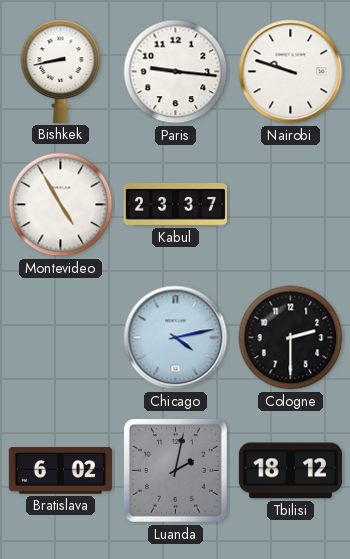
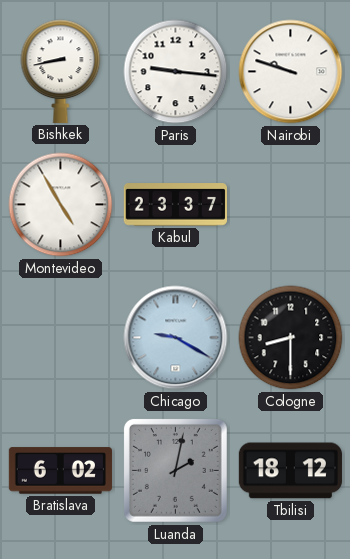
Chicago: 4:13 -> 9:20 (176, 338)
Cologne: 2:30 -> 8:30 (291, 338)
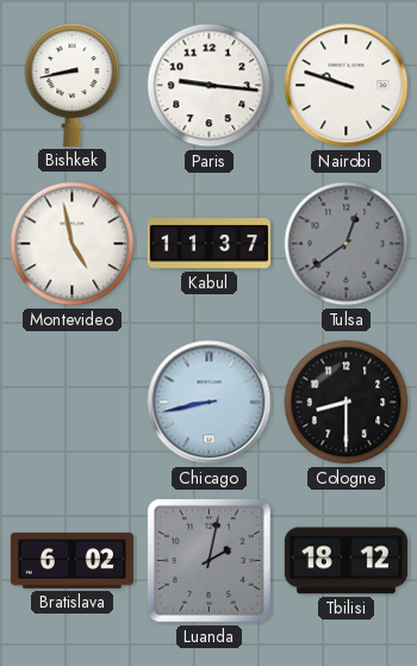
Montevideo: 4:55 -> 4:58 (73, 244)
Kabul: 23:37 -> 11:37 (208, 244)
Tulsa: none -> 12:39 (347, 244)
Chicago: 9:20 -> 8:43 (210, 403)
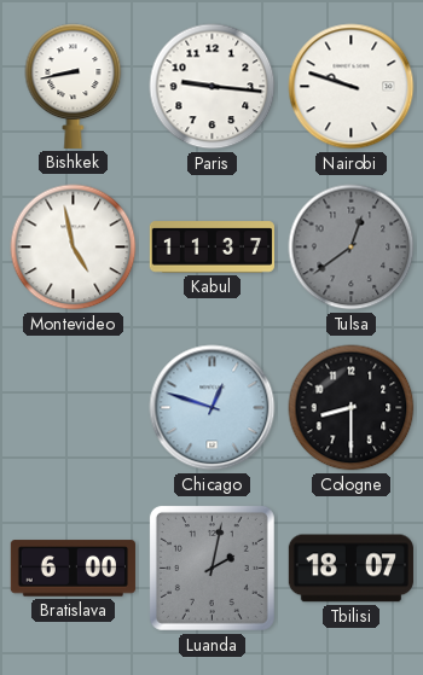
Chicago: 8:43 -> 12:48 (213, 408)
Bratislava: 6:02 -> 6:00 (73, 569)
Tbilisi: 18:12 -> 18:07 (350, 569)
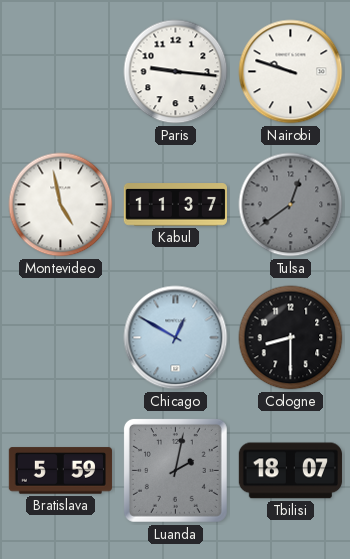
Bishkek: 8:43 -> none (74, 86)
Chicago: 12:48 -> 12:50 (176, 338)
Bratislava: 6:00 -> 5:59 (60, 471)
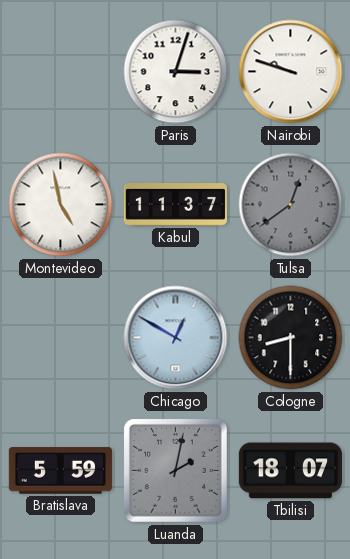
Paris: 9:16 -> 3:03 (176, 72)
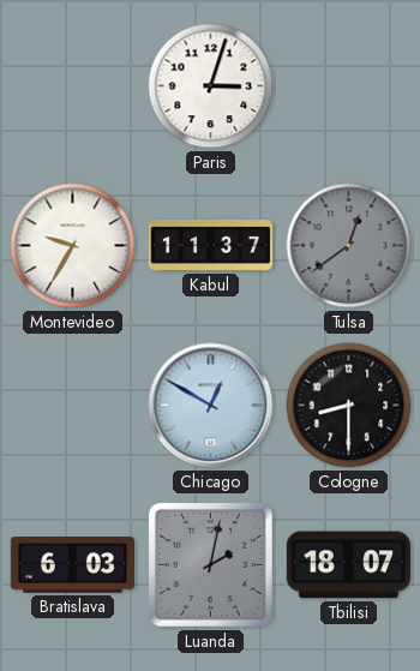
Nairobi: 9:48 -> none (291, 72)
Montevideo: 4:58 -> 9:35 (73, 246)
Bratislava: 5:59 -> 6:03 (72, 565)
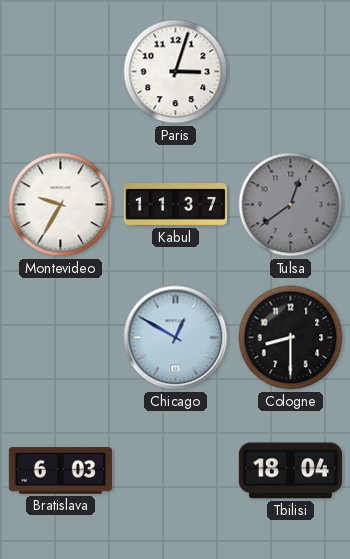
Luanda: 2:02 -> none (210, 564)
Tbilisi: 18:07 -> 18:04 (290, 471)
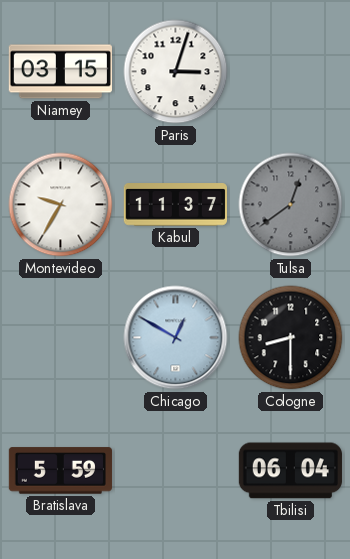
Niamey: none -> 03:15 (60, 72)
Bratislava: 6:03 -> 5:59 (60, 471)
Tbilisi: 18:04 -> 06:04 (290, 471)
